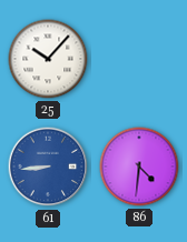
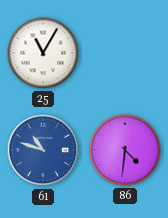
25: 10:07 -> 11:05 (43, 53)
61: 8:44 -> 10:48 (43, 150)
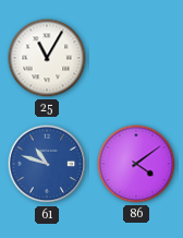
86: 4:31 -> 4:09 (136, 164)
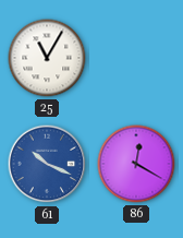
61: 10:48 -> 10:19 (47, 164)
86: 4:09 -> 12:20 (136, 164)
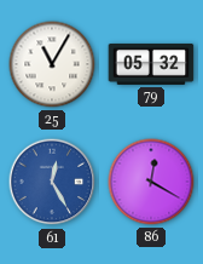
79: none -> 05:32 (151, 64)
61: 10:19 -> 12:25 (52, 182)
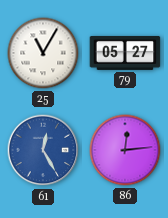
79: 05:32 -> 05:27 (125, 53)
86: 12:20 -> 12:14 (125, 150)
